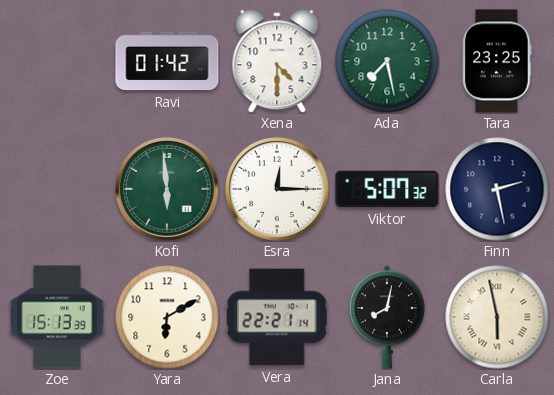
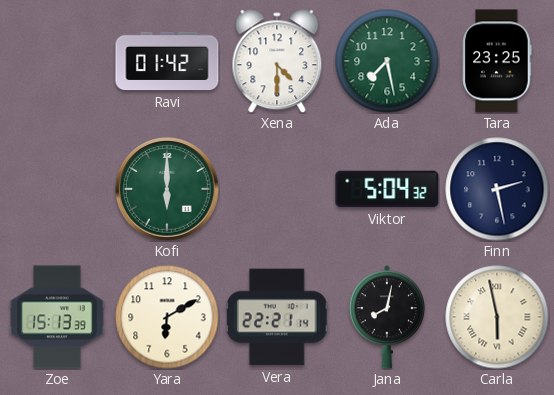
Kofi: 5:59 -> 6:00 (167, 189)
Esra: 12:15 -> none (277, 189)
Viktor: 5:07 -> 5:04 (387, 189)
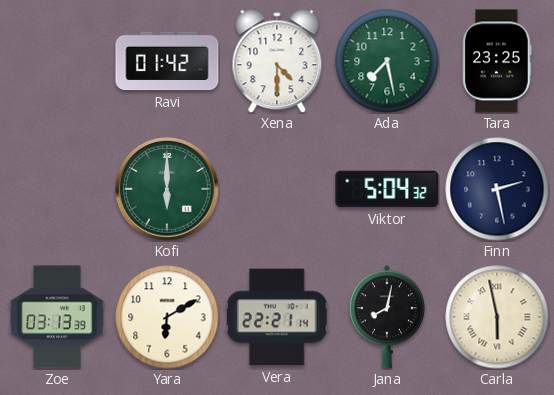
Zoe: 15:13 -> 03:13 (57, 317)
